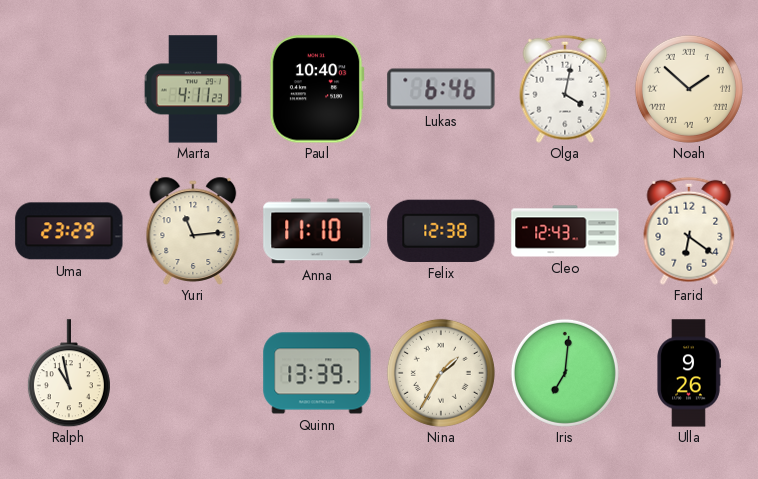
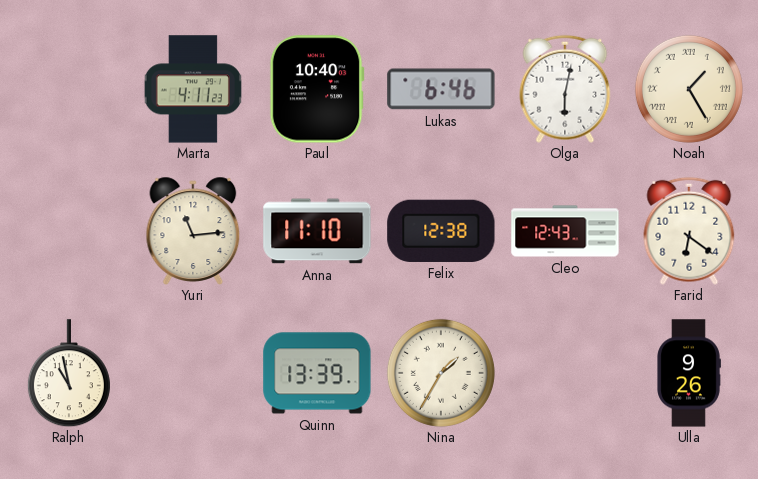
Olga: 4:02 -> 6:02 (565, 89)
Noah: 1:52 -> 1:25 (689, 89)
Uma: 23:29 -> none (69, 231)
Iris: 7:01 -> none (565, 373)
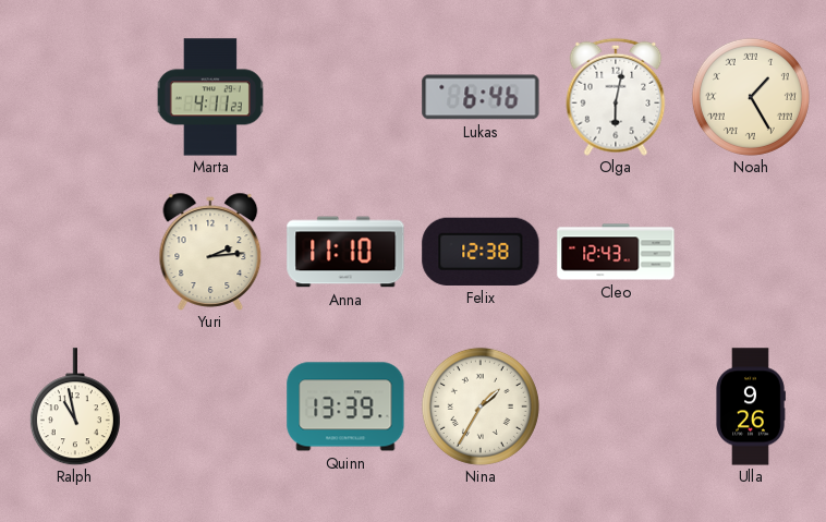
Paul: 10:40 -> none (317, 89)
Yuri: 11:14 -> 2:14 (210, 252)
Farid: 6:21 -> none (689, 231)
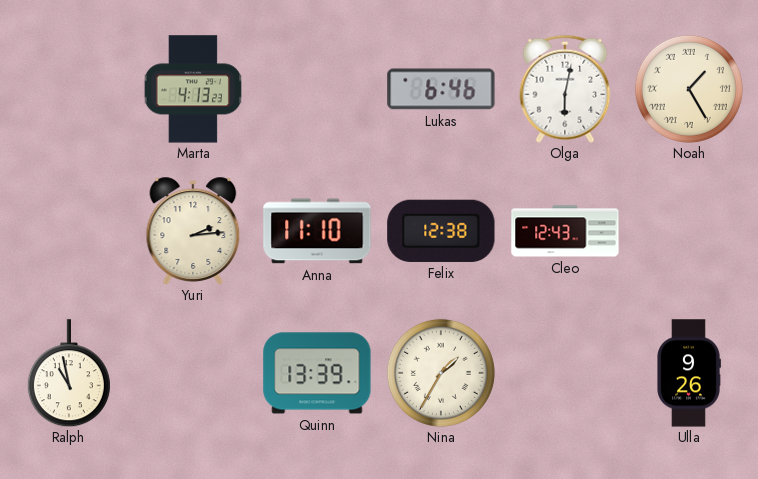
Marta: 4:11 -> 4:13 (193, 89)
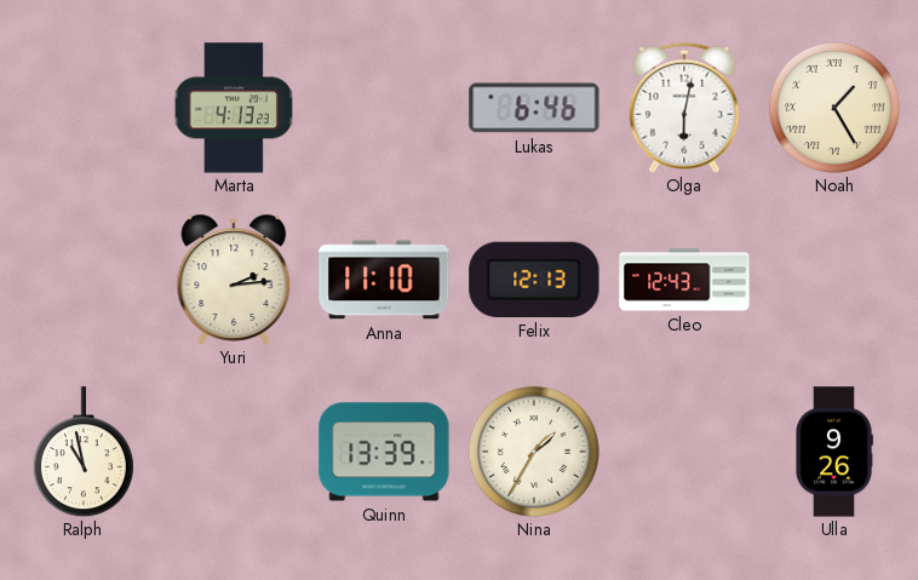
Felix: 12:38 -> 12:13 (534, 280)
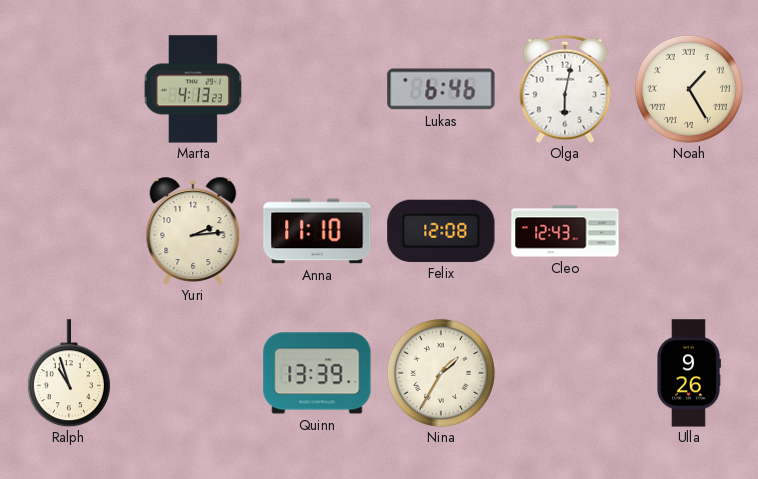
Felix: 12:13 -> 12:08 (441, 231)
Ralph: 10:58 -> 10:57 (69, 373)
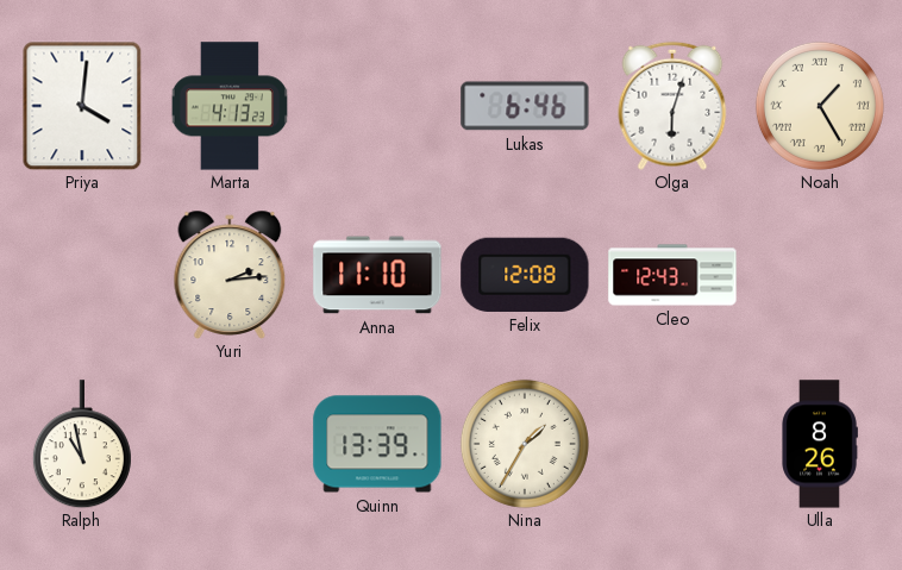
Priya: none -> 4:01 (82, 106)
Olga: 6:02 -> 6:03 (672, 106)
Ralph: 10:57 -> 10:58 (82, 444)
Ulla: 9:26 -> 8:26 (820, 444)
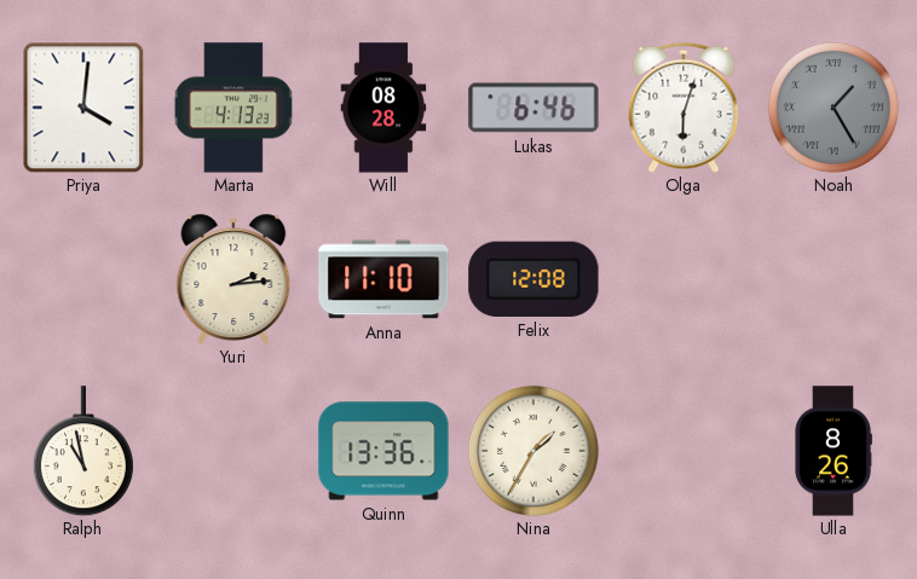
Will: none -> 08:28 (383, 108)
Noah dial: cream -> grey (834, 108)
Cleo: 12:43 -> none (672, 275)
Quinn: 13:39 -> 13:36 (383, 451)
